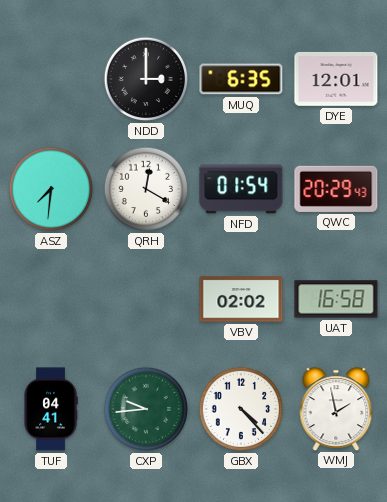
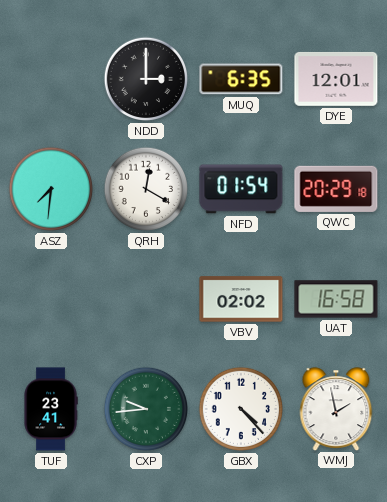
QWC: 20:29:43 -> 20:29:18 (336, 189)
TUF: 04:41 -> 23:41 (51, 409)
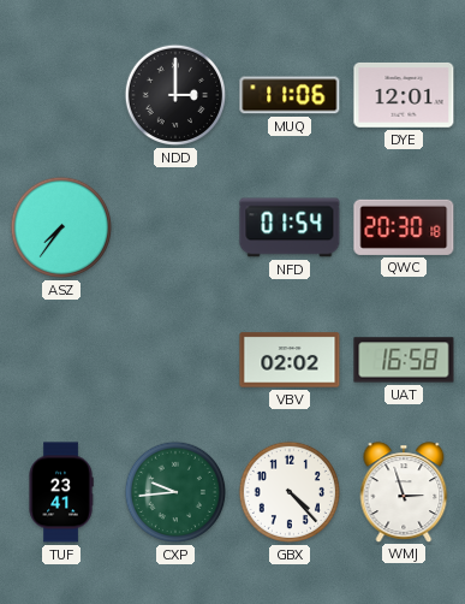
MUQ: 6:35 -> 11:06 (290, 95)
ASZ: 7:31 -> 7:36 (61, 227)
QRH: 12:20 -> none (146, 189)
QWC: 20:29 -> 20:30 (404, 227)
WMJ: 1:58 -> 2:57 (404, 492)
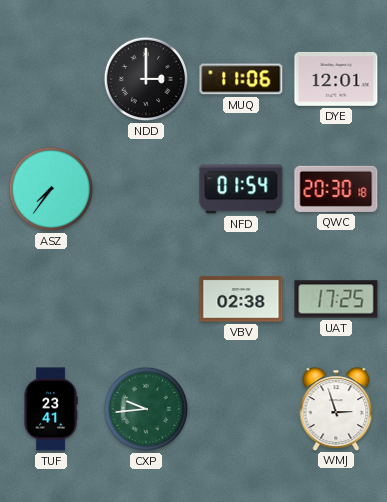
VBV: 02:02 -> 02:38 (241, 299)
UAT: 16:58 -> 17:25 (336, 299)
GBX: 4:23 -> none (290, 492)
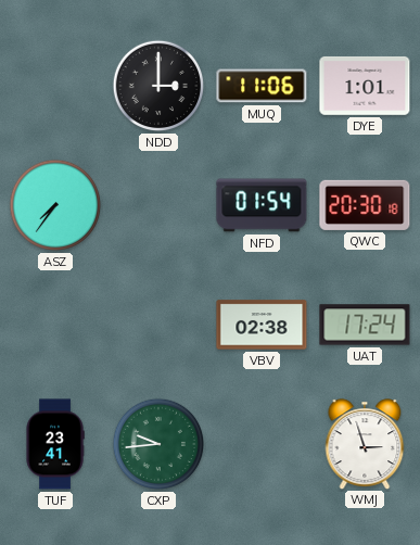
DYE: 12:01 -> 1:01 (365, 86)
UAT: 17:25 -> 17:24 (365, 325)
